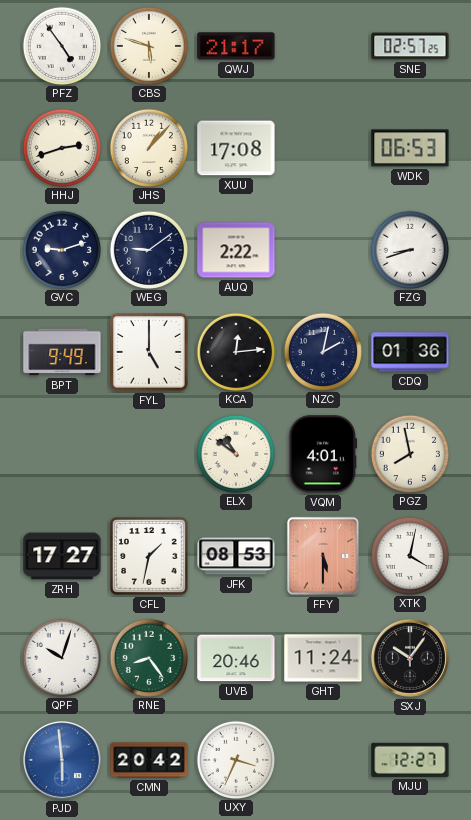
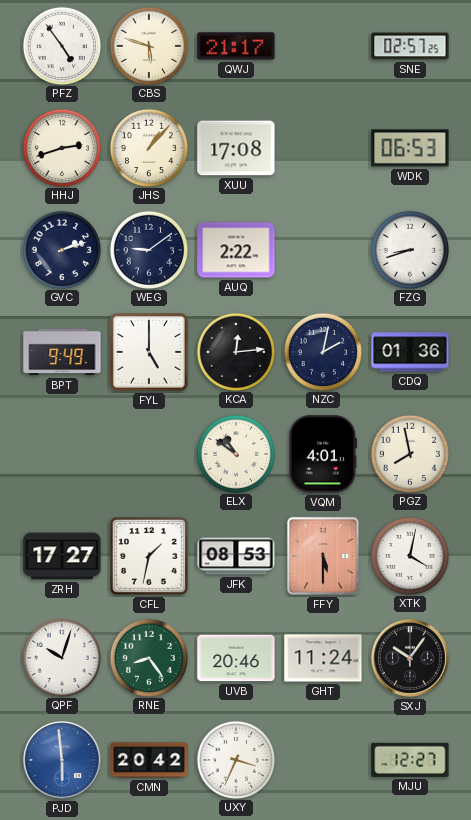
GVC: 9:12 -> 2:12 (61, 249)
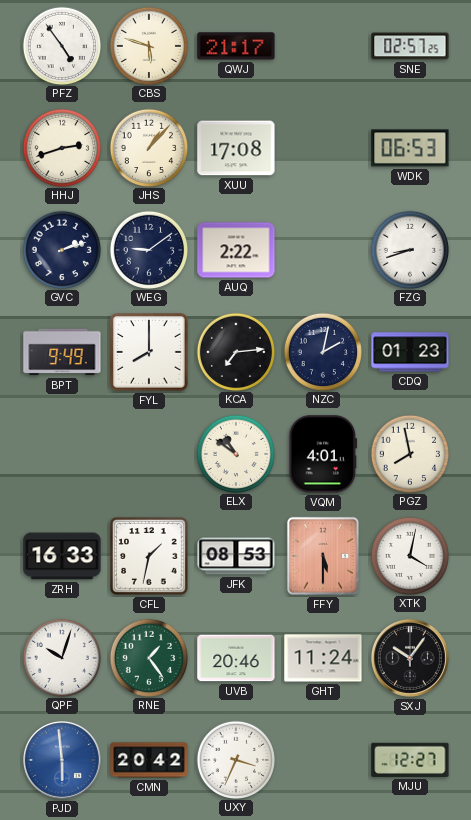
FYL: 5:00 -> 8:00 (149, 352)
KCA: 12:14 -> 7:14 (235, 351)
CDQ: 01:36 -> 01:23 (410, 352)
ZRH: 17:27 -> 16:33 (62, 556)
RNE: 8:24 -> 1:24 (148, 657)
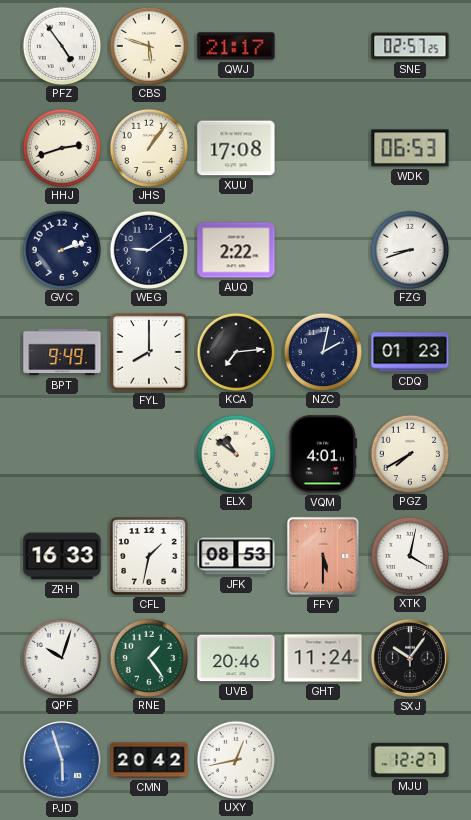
JHS: 1:07 -> 1:06 (148, 147)
PGZ: 7:58 -> 7:40 (409, 453)
PJD: 5:59 -> 5:57 (62, 760)
UXY: 3:34 -> 12:43 (235, 759)
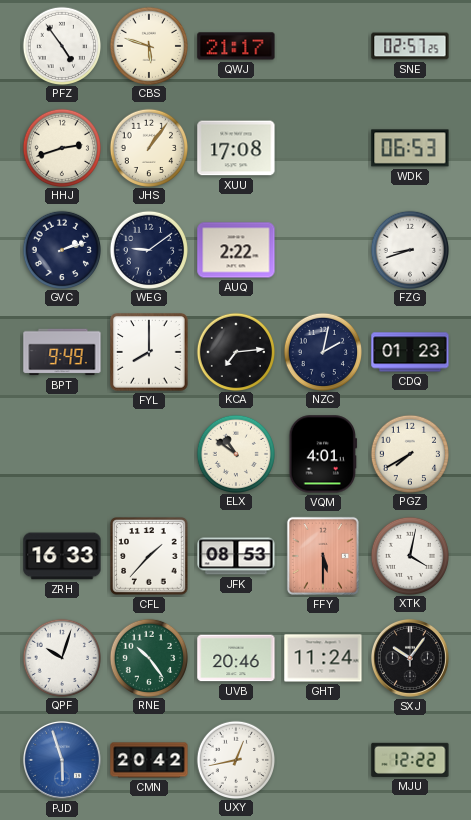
CFL: 1:32 -> 1:37 (149, 556)
RNE: 1:24 -> 10:24 (148, 657)
MJU: 12:27 -> 12:22 (410, 760)
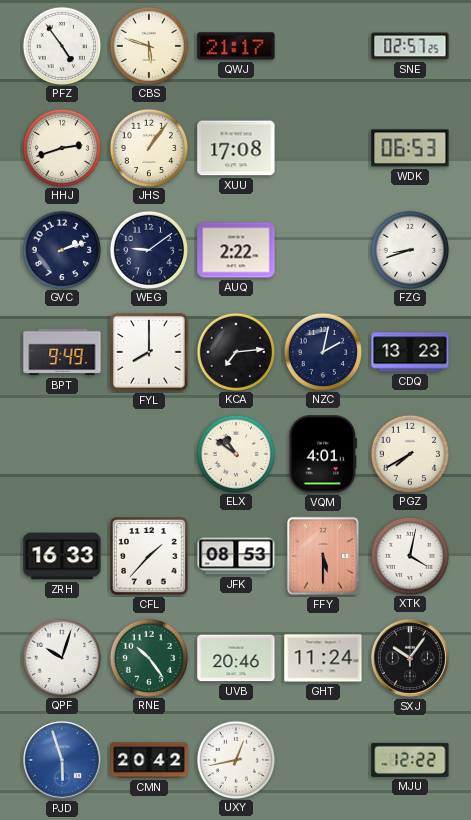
CDQ: 01:23 -> 13:23 (410, 352)
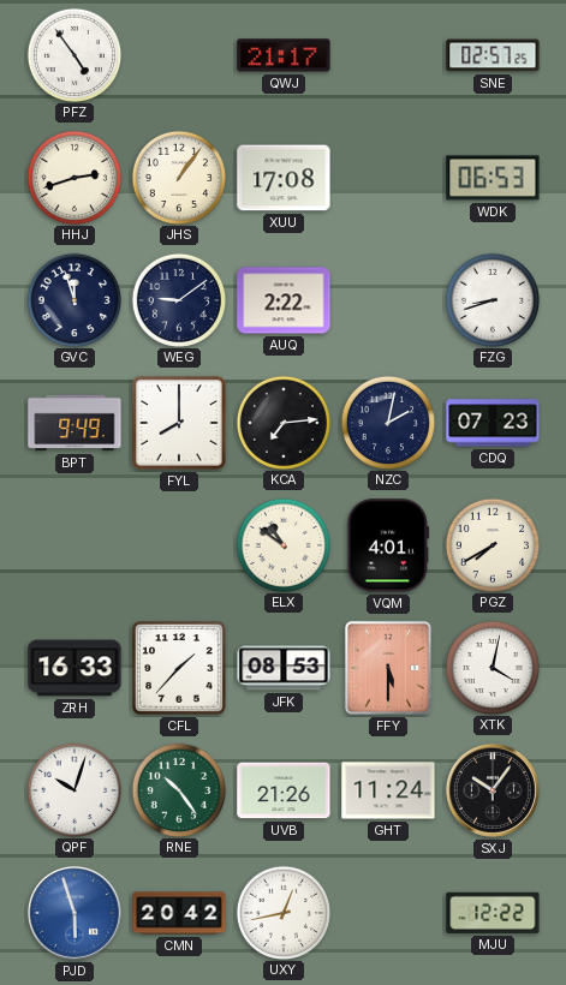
CBS: 5:48 -> none (148, 45)
GVC: 2:12 -> 11:57 (73, 299)
CDQ: 13:23 -> 07:23 (493, 423)
UVB: 20:46 -> 21:26 (284, 790)
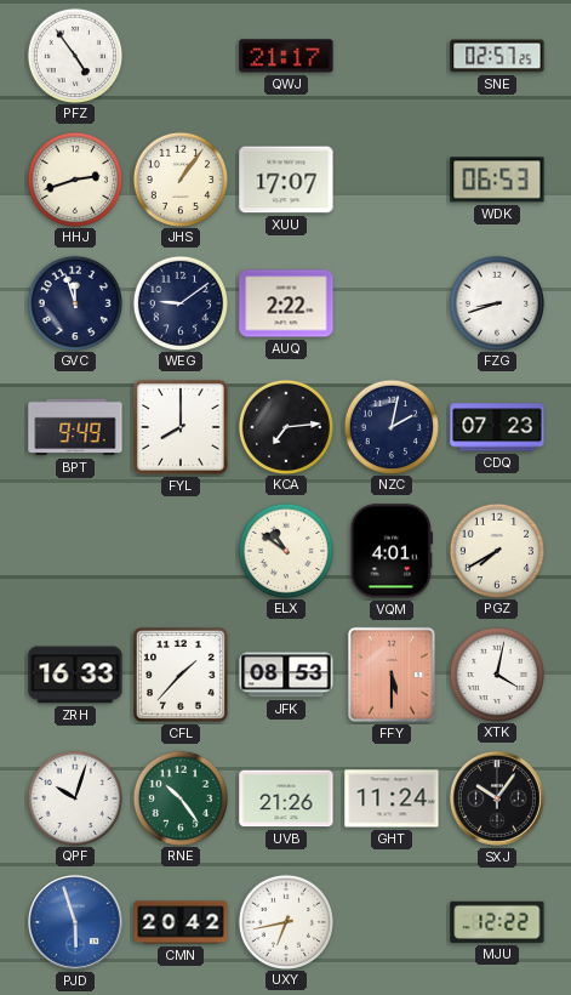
XUU: 17:08 -> 17:07 (286, 180)
UXY: 12:43 -> 6:43 (285, 921)
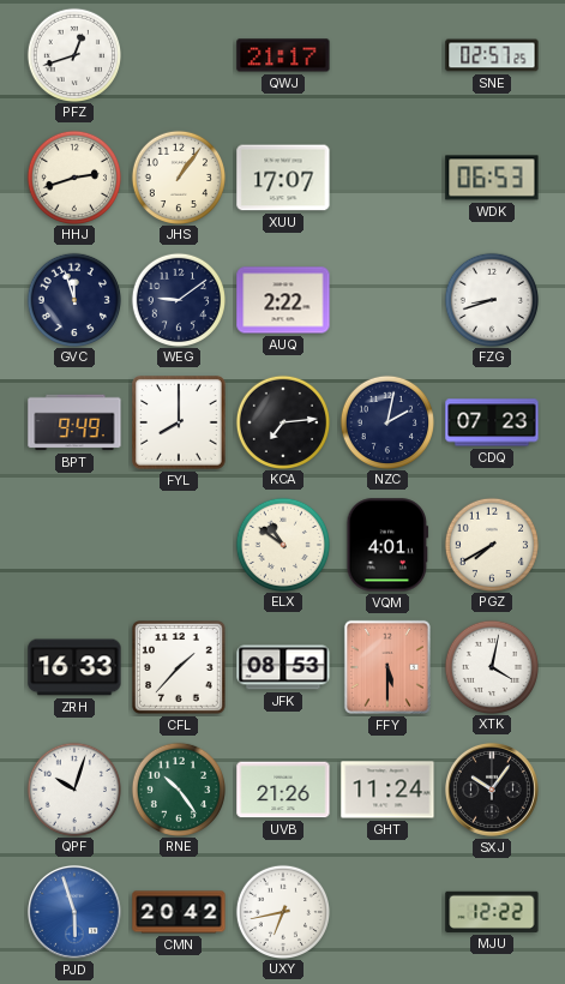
PFZ: 4:54 -> 12:42 (73, 54)
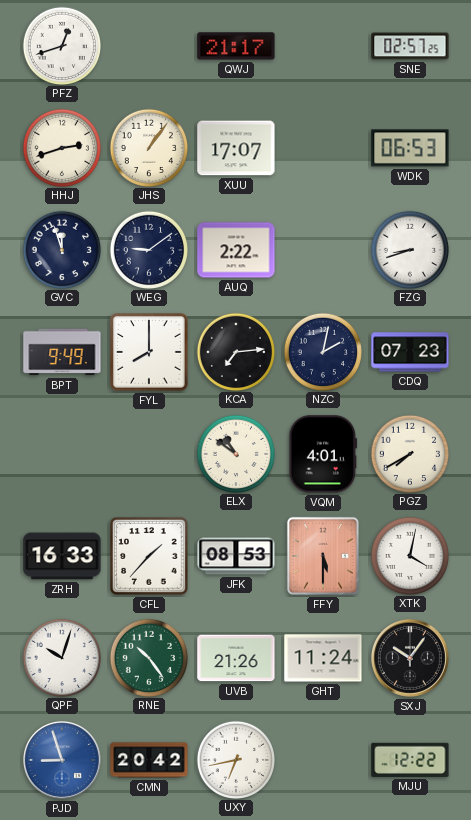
PJD: 5:57 -> 8:57 (62, 760)
